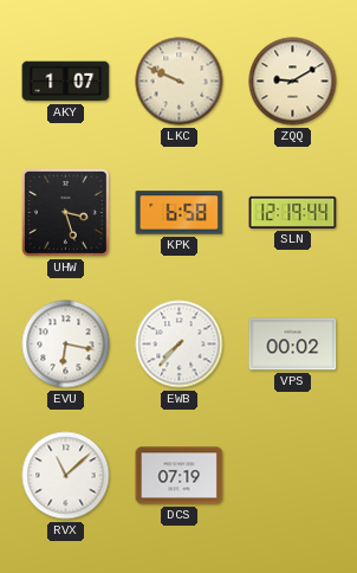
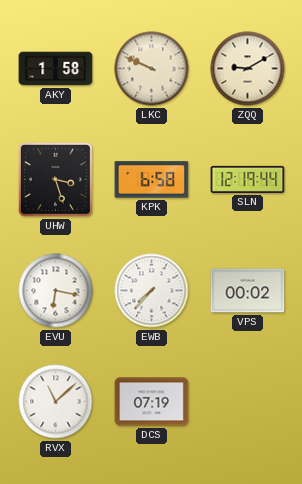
AKY: 1:07 -> 1:58 (56, 69)
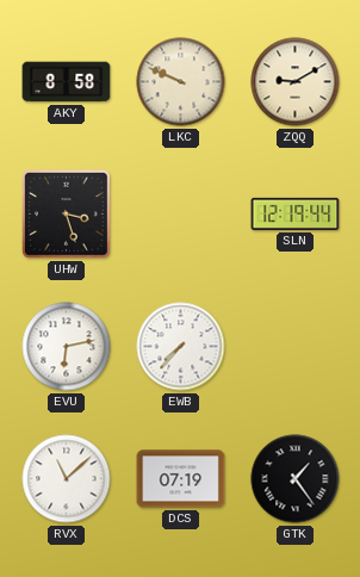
AKY: 1:58 -> 8:58 (67, 82)
KPK: 6:58 -> none (152, 180)
EVU: 6:17 -> 6:13 (67, 347)
VPS: 00:02 -> none (248, 291)
GTK: none -> 1:24 (296, 479)
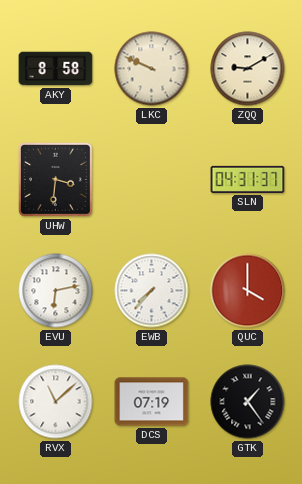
UHW: 3:27 -> 3:31 (55, 180)
SLN: 12:19 -> 04:31 (248, 179)
QUC: none -> 4:00 (248, 291)
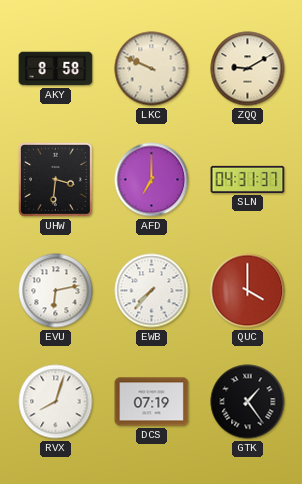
AFD: none -> 7:00 (152, 180)
RVX: 11:08 -> 8:03 (56, 402)
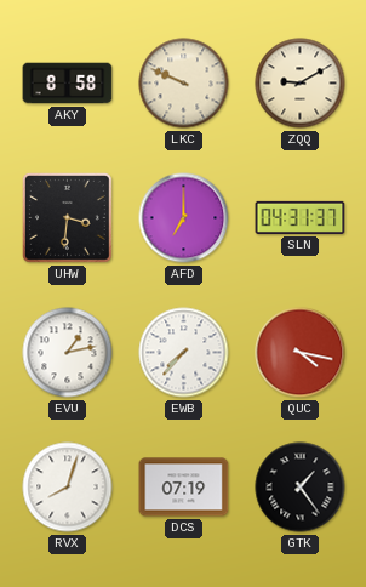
EVU: 6:13 -> 1:13 (68, 353)
QUC: 4:00 -> 4:17 (301, 353)
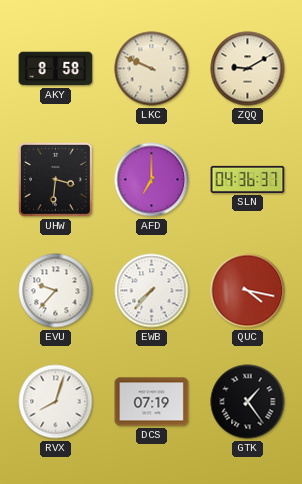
SLN: 04:31 -> 04:36 (248, 179)
EVU: 1:13 -> 9:37 (56, 291)
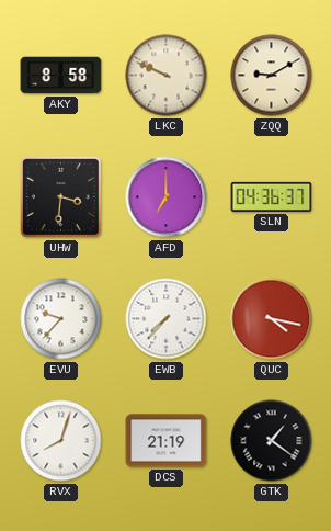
DCS: 07:19 -> 21:19 (167, 441)
GTK: 1:24 -> 1:21 (272, 441)
